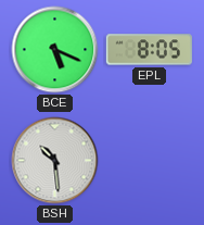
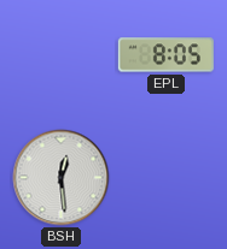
BCE: 5:19 -> none (55, 50)
BSH: 10:29 -> 12:29 (62, 178)
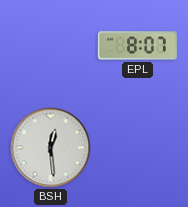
EPL: 8:05 -> 8:07 (137, 46)
